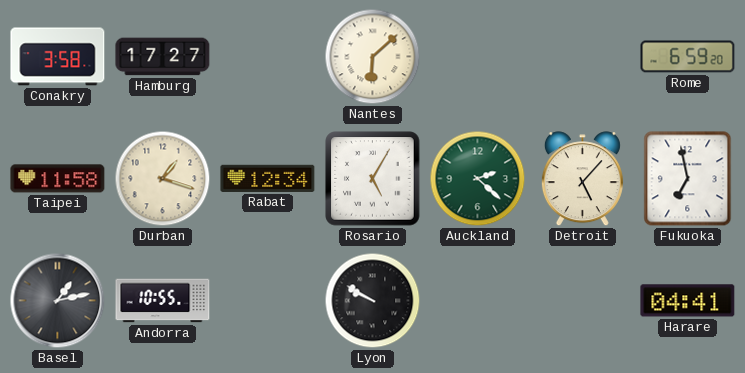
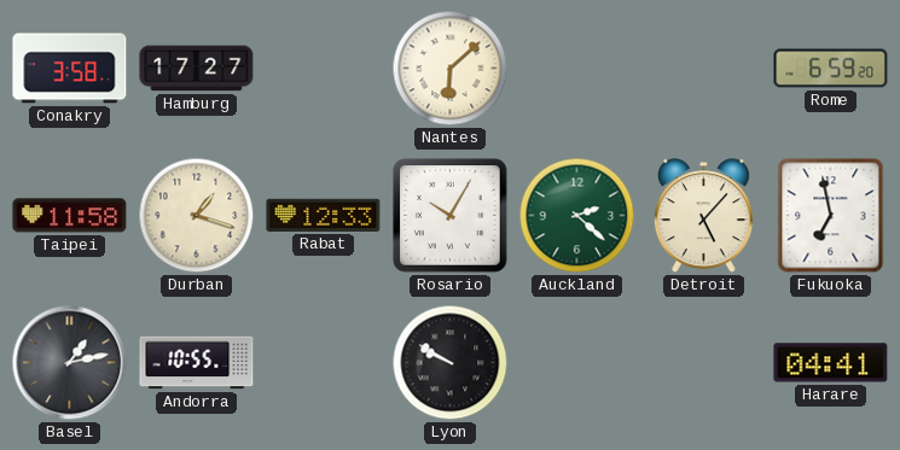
Rabat: 12:34 -> 12:33 (324, 215)
Rosario: 5:05 -> 10:05 (451, 216)
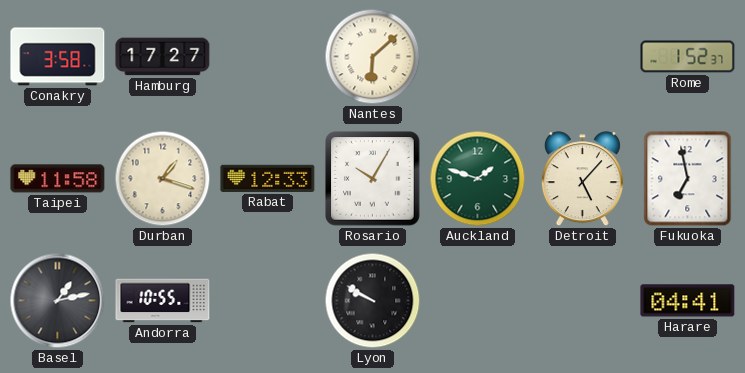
Rome: 6:59 -> 1:52 (688, 57)
Auckland: 2:22 -> 1:48 (478, 179)
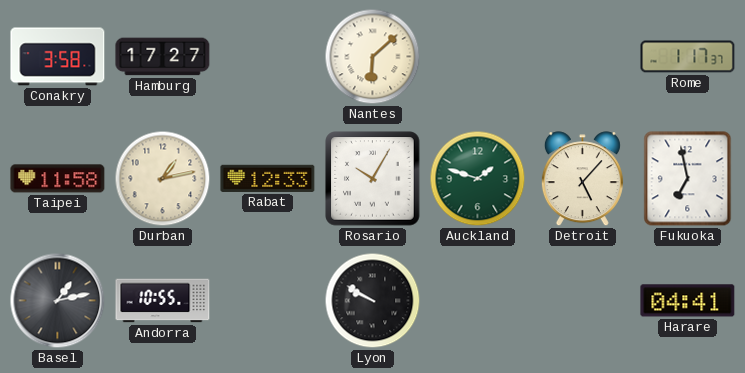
Rome: 1:52 -> 1:17 (688, 57)
Durban: 1:18 -> 1:13 (163, 179)
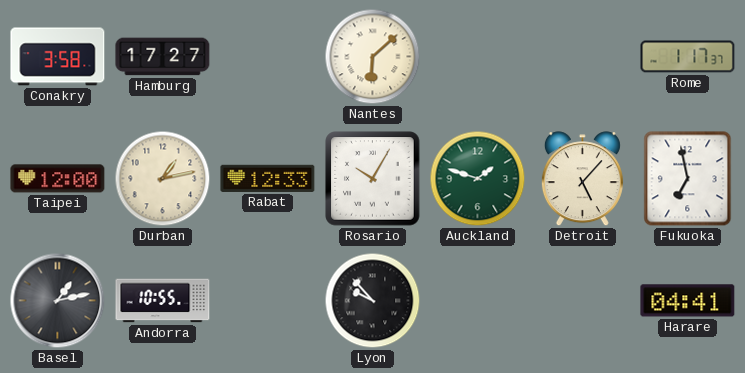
Taipei: 11:58 -> 12:00 (58, 179)
Lyon: 9:50 -> 9:53 (373, 301)
